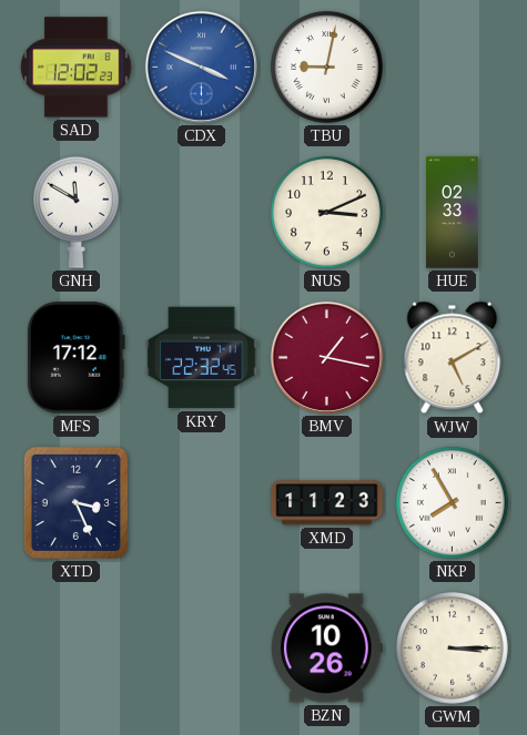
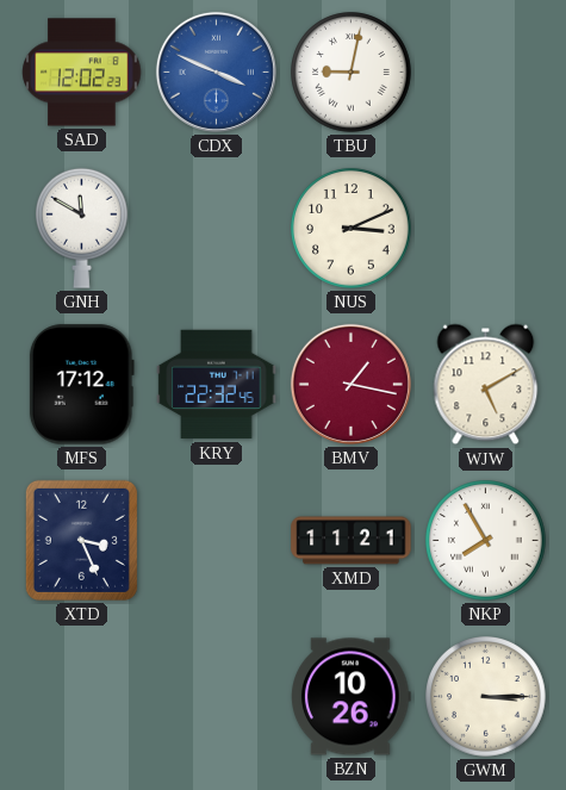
HUE: 02:33 -> none (453, 213)
XMD: 11:23 -> 11:21 (352, 541)
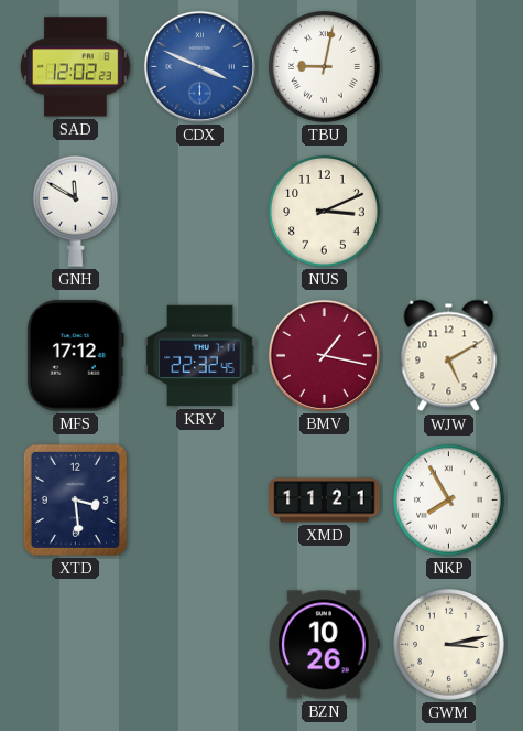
XTD: 3:26 -> 3:29 (75, 499)
GWM: 3:15 -> 3:13 (449, 645)
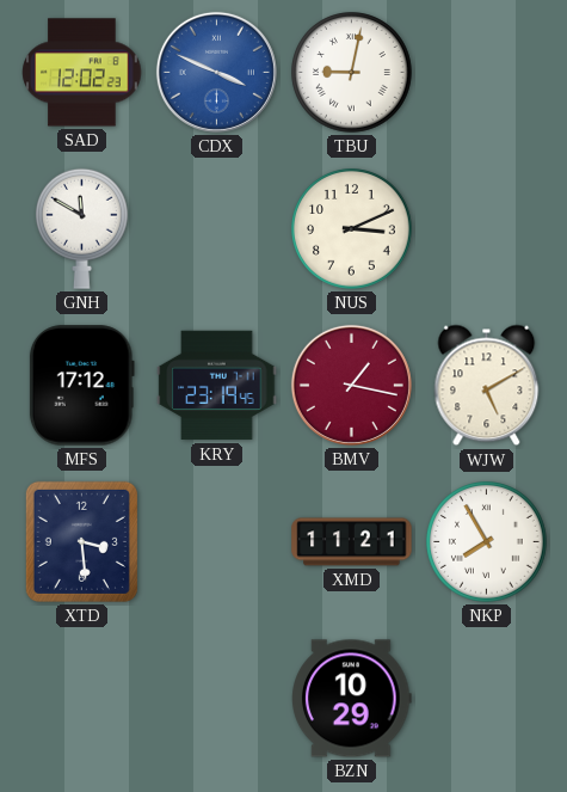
KRY: 22:32 -> 23:19 (217, 386)
BZN: 10:26 -> 10:29 (352, 699)
GWM: 3:13 -> none (449, 645)
